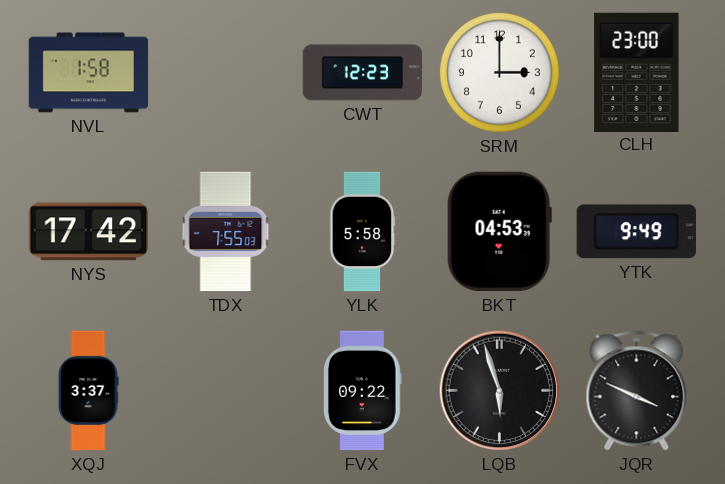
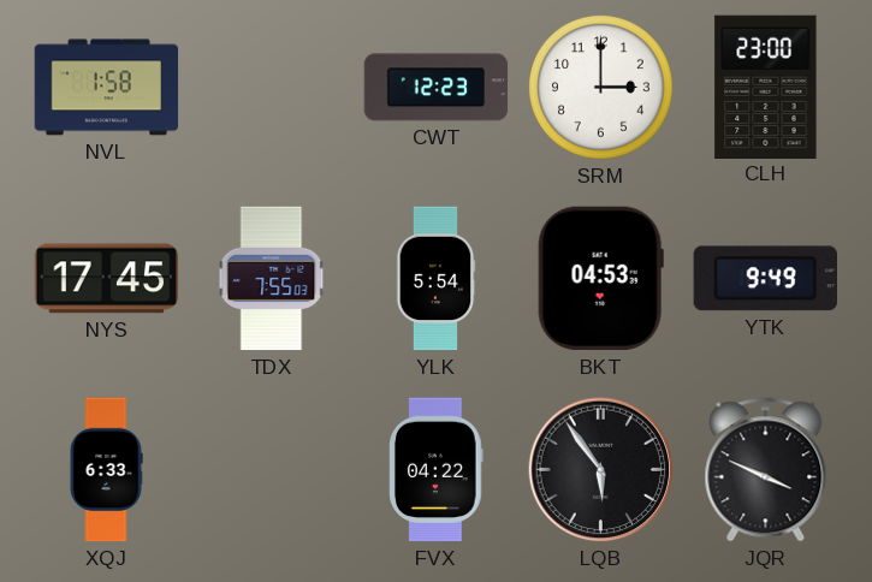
NYS: 17:42 -> 17:45 (107, 279)
YLK: 5:58 -> 5:54 (435, 279)
XQJ: 3:37 -> 6:33 (106, 470)
FVX: 09:22 -> 04:22 (437, 470)
LQB: 5:57 -> 5:54 (601, 470)
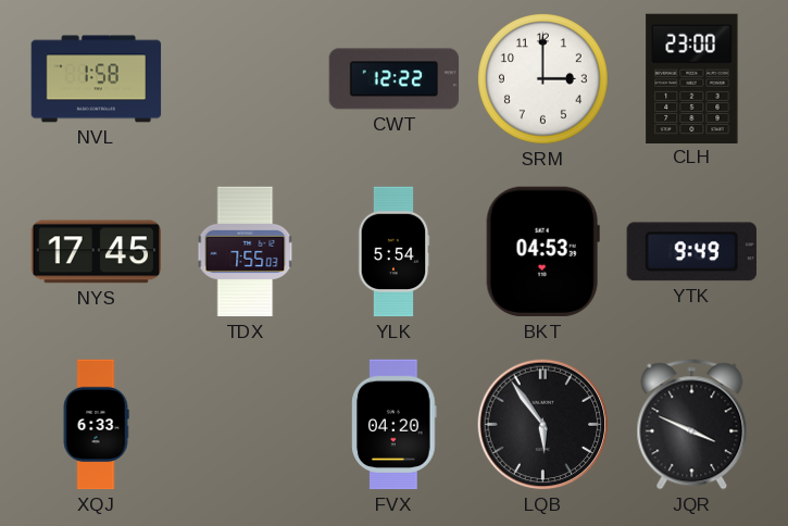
CWT: 12:23 -> 12:22 (395, 79)
FVX: 04:22 -> 04:20 (395, 425)
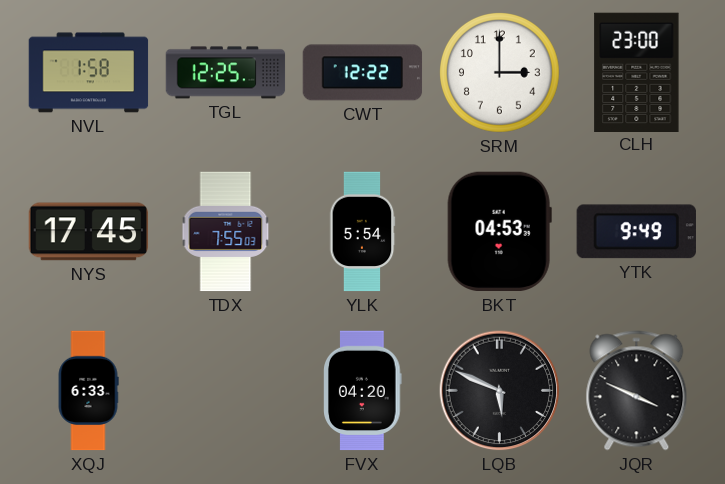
TGL: none -> 12:25 (226, 73)
LQB: 5:54 -> 5:49 (500, 391)
